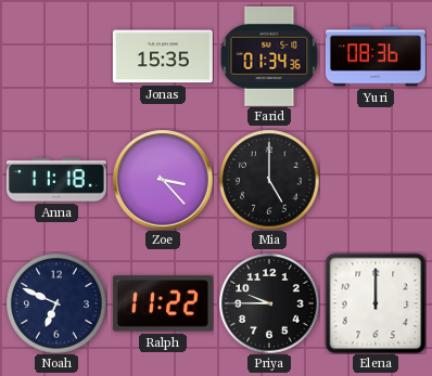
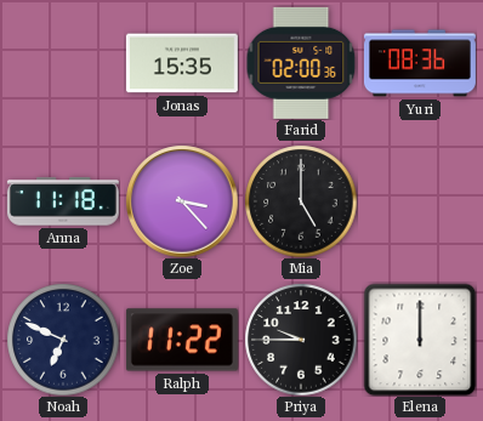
Farid: 01:34 -> 02:00 (301, 63)
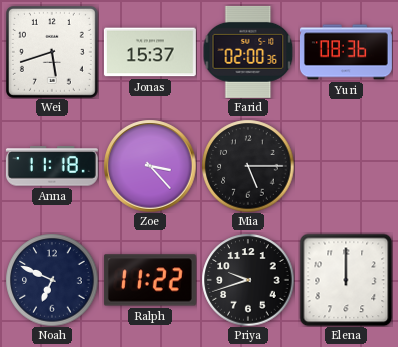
Wei: none -> 5:42 (52, 52)
Jonas: 15:35 -> 15:37 (150, 52)
Mia: 5:00 -> 5:15 (248, 166)
Priya: 9:45 -> 9:42 (248, 280)
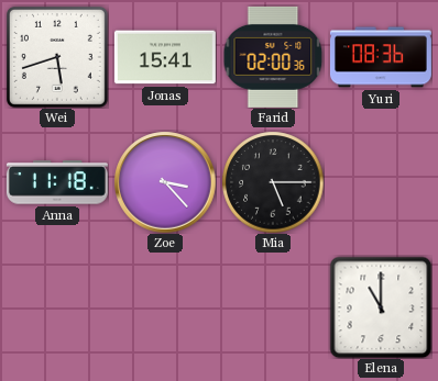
Jonas: 15:37 -> 15:41 (165, 57)
Noah: 6:49 -> none (52, 280)
Ralph: 11:22 -> none (150, 280)
Priya: 9:42 -> none (248, 280)
Elena: 12:00 -> 11:00 (381, 307)
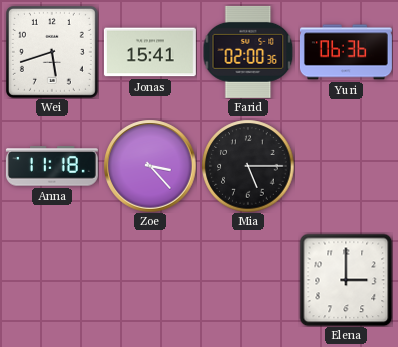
Yuri: 08:36 -> 06:36 (346, 52)
Elena: 11:00 -> 3:00 (346, 280)
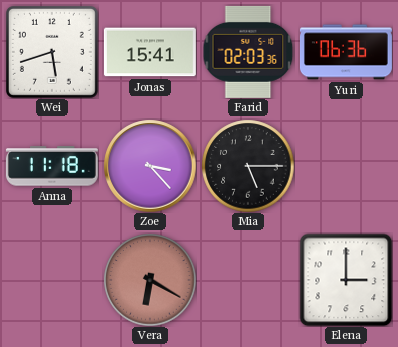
Farid: 02:00 -> 02:03 (248, 52)
Vera: none -> 6:20 (150, 280)
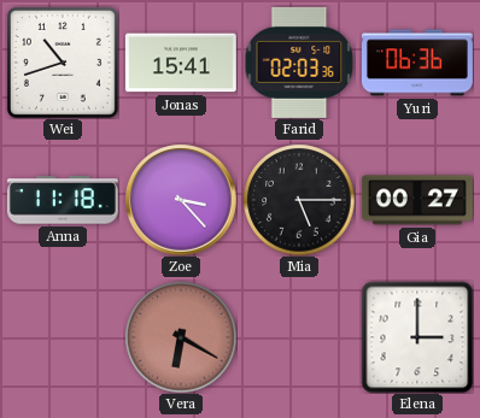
Wei: 5:42 -> 10:42 (63, 63)
Gia: none -> 00:27 (417, 200)
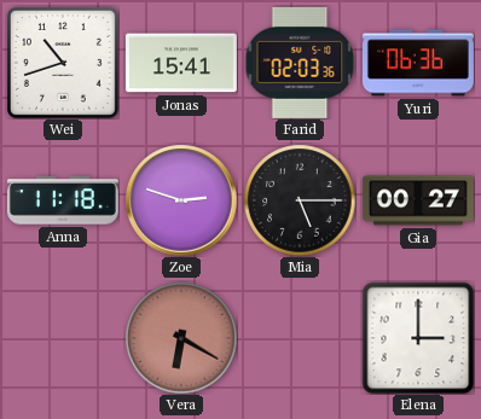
Zoe: 3:23 -> 2:48 (181, 200)
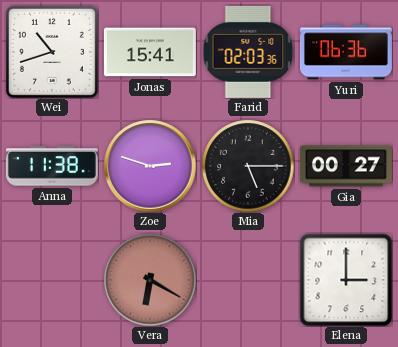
Anna: 11:18 -> 11:38 (52, 166)
